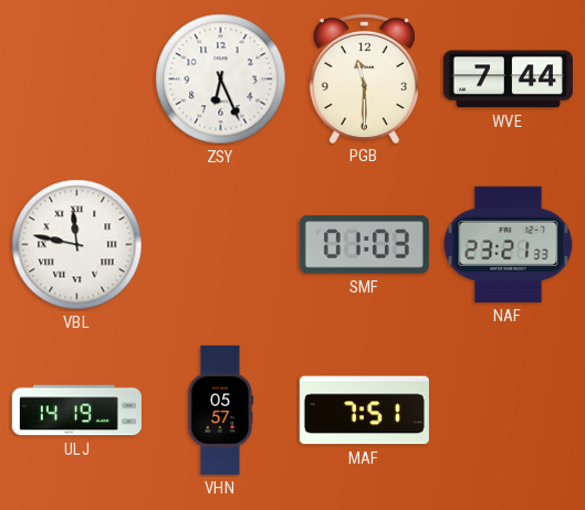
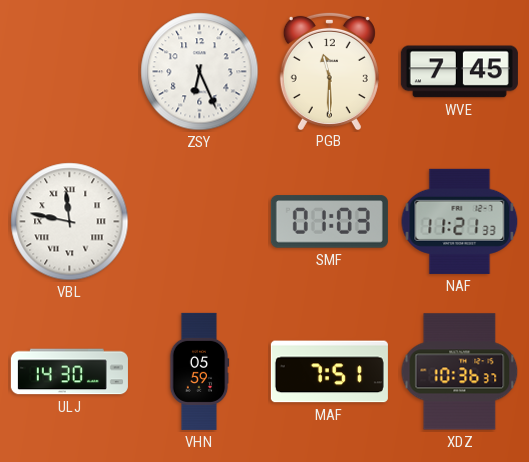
WVE: 7:44 -> 7:45 (459, 72)
NAF: 23:21 -> 11:21 (460, 221)
ULJ: 14:19 -> 14:30 (69, 372)
VHN: 05:57 -> 05:59 (199, 371)
XDZ: none -> 10:36 (460, 372)
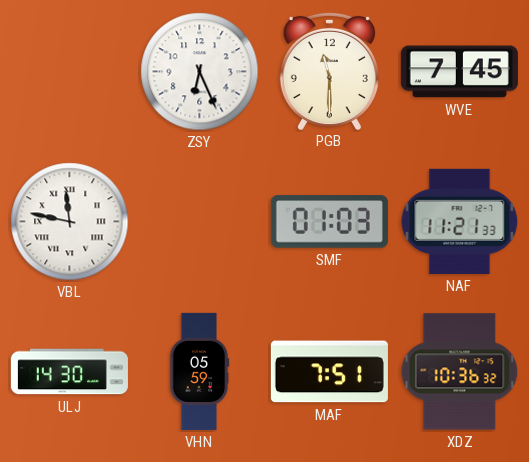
XDZ: 10:36:37 -> 10:36:32 (460, 372)
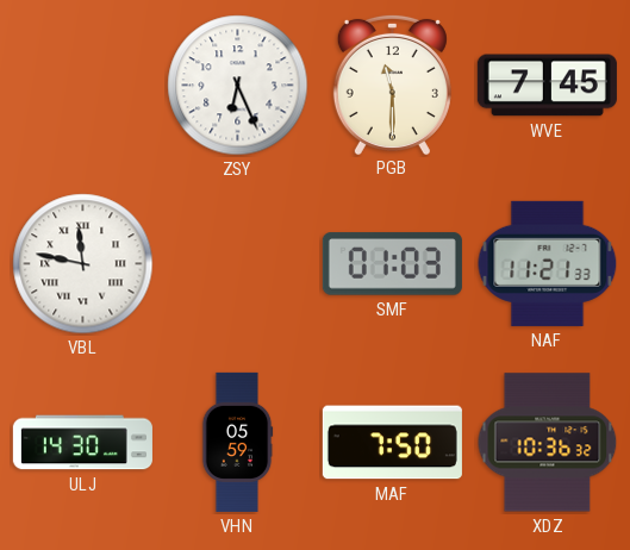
MAF: 7:51 -> 7:50 (392, 443)
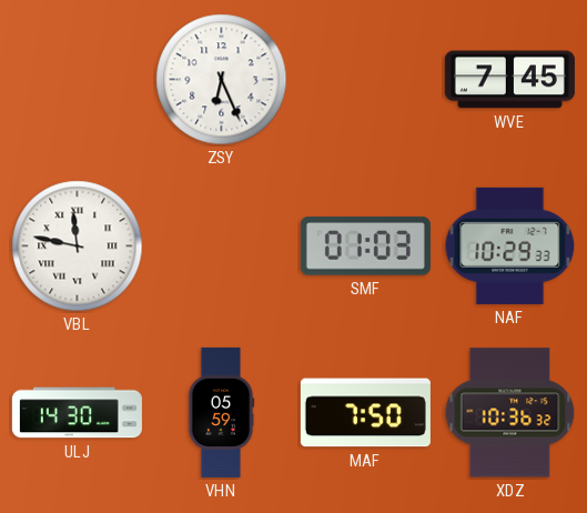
PGB: 11:30 -> none (392, 83)
NAF: 11:21 -> 10:29 (510, 245)
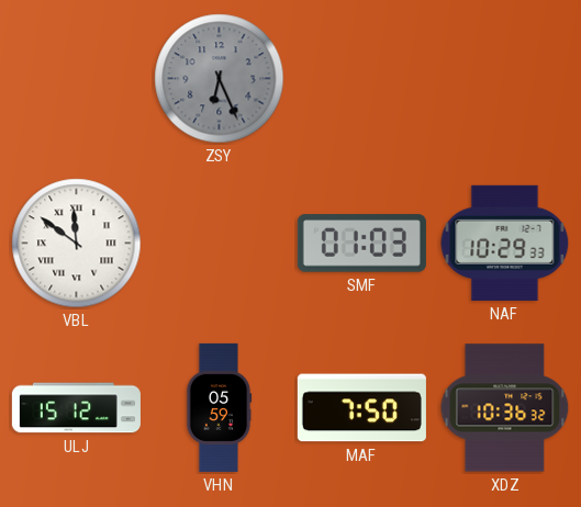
ZSY dial: white -> grey (220, 79)
WVE: 7:45 -> none (509, 80)
VBL: 11:47 -> 11:51 (77, 244)
ULJ: 14:30 -> 15:12 (76, 408)
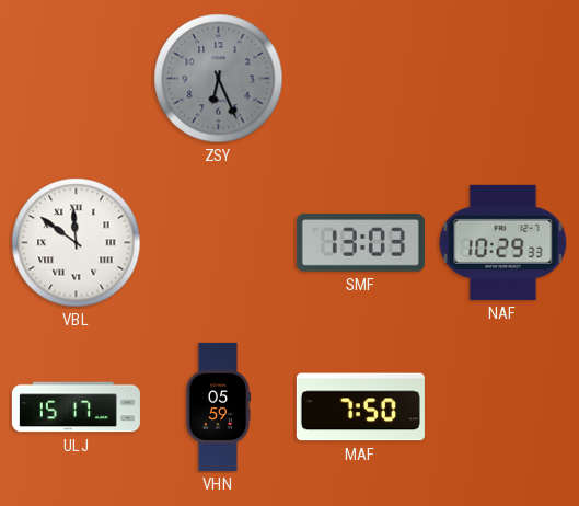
SMF: 01:03 -> 13:03 (360, 243)
ULJ: 15:12 -> 15:17 (76, 407)
XDZ: 10:36 -> none (505, 408)
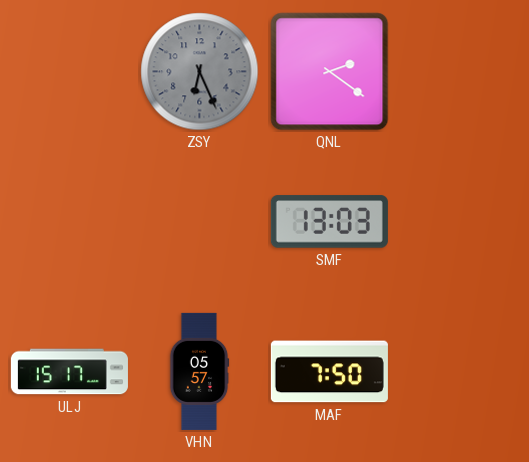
QNL: none -> 2:21 (330, 72)
VBL: 11:51 -> none (77, 243)
NAF: 10:29 -> none (503, 242)
VHN: 05:59 -> 05:57 (199, 371)
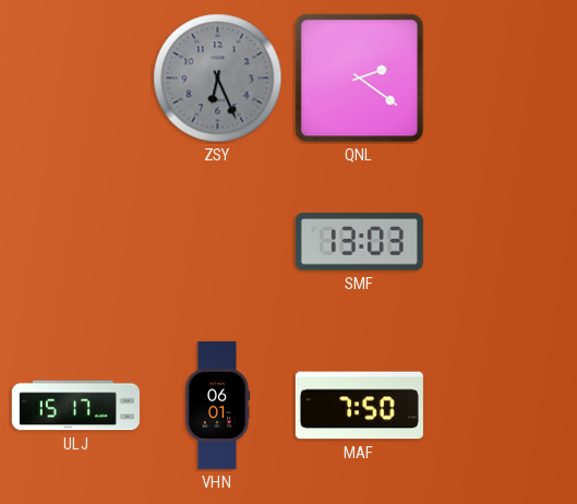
VHN: 05:57 -> 06:01 (217, 405)
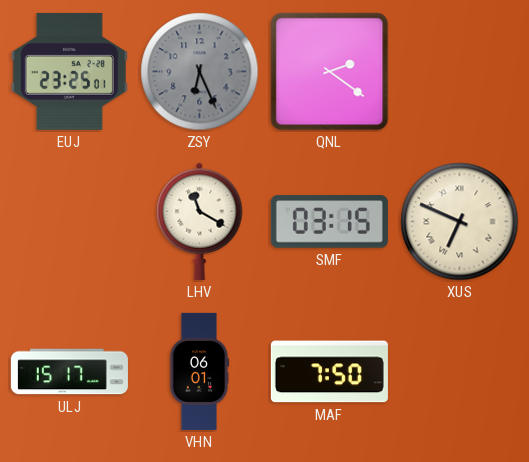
EUJ: none -> 23:25 (69, 71)
LHV: none -> 11:20 (200, 221)
SMF: 13:03 -> 03:15 (329, 222)
XUS: none -> 6:49 (460, 222)
